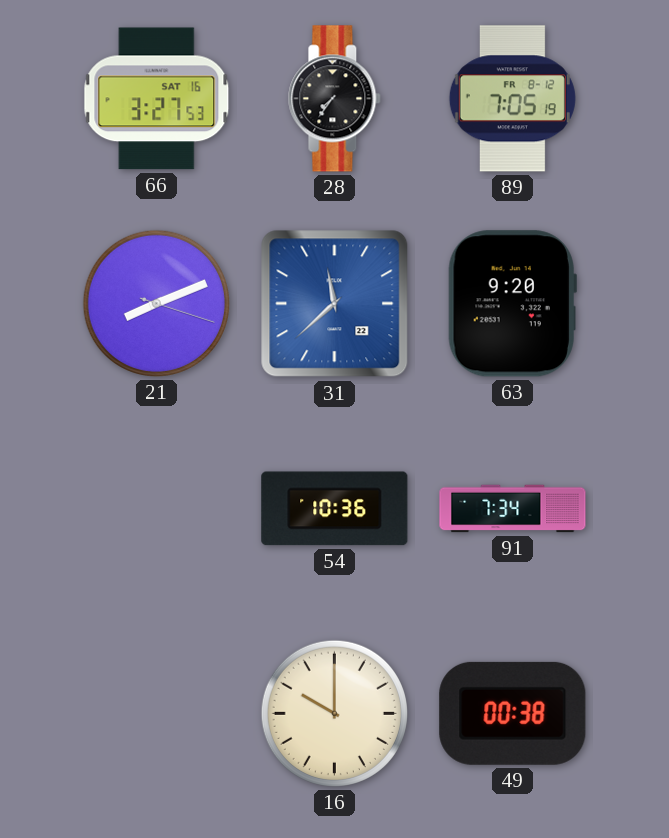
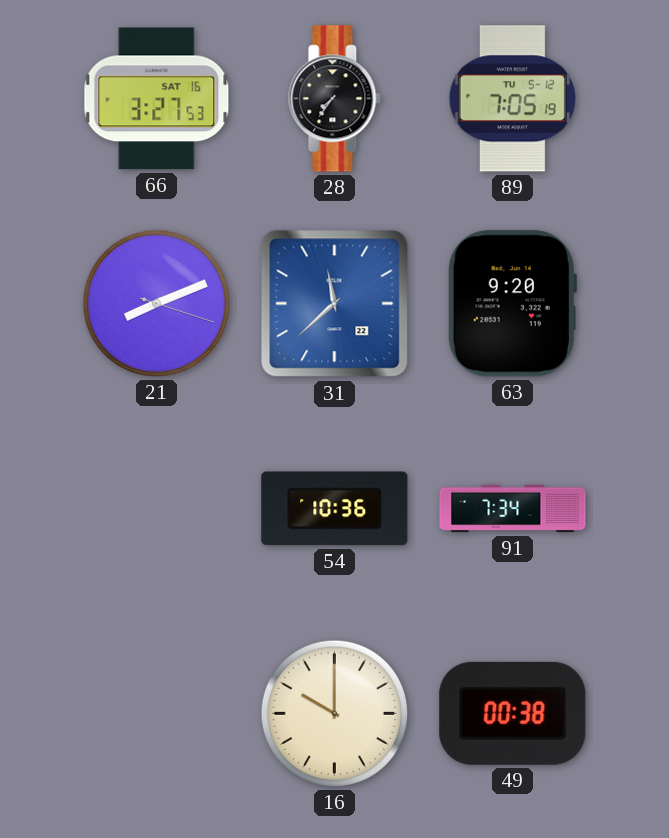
89 date: FR 8-12 -> TU 5-12 (512, 99)
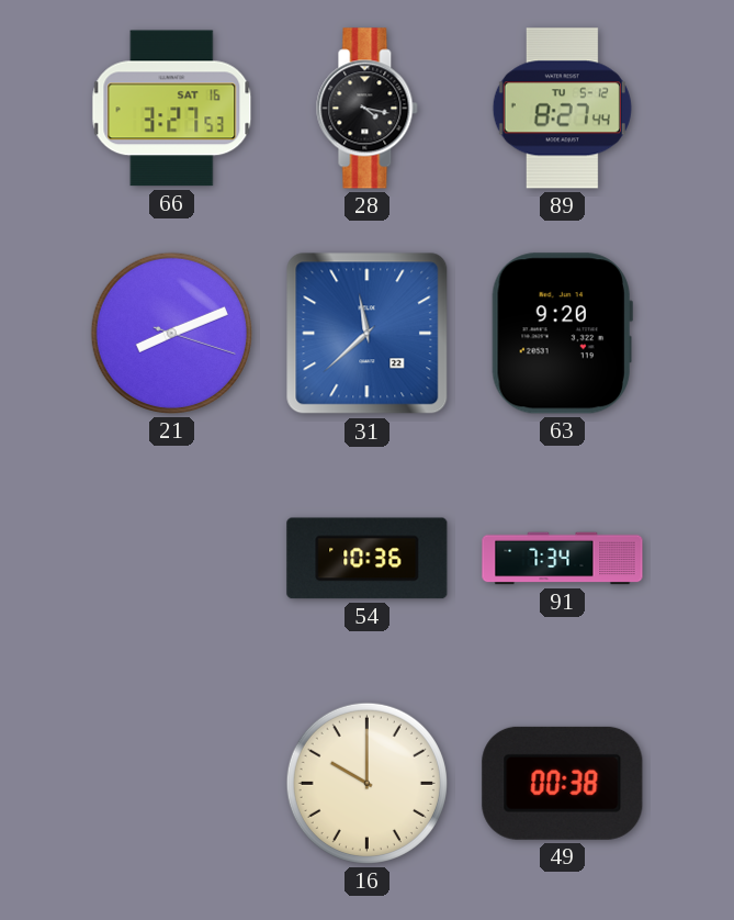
28: 7:36 -> 4:17 (368, 109)
89: 7:05 -> 8:27 (562, 109)
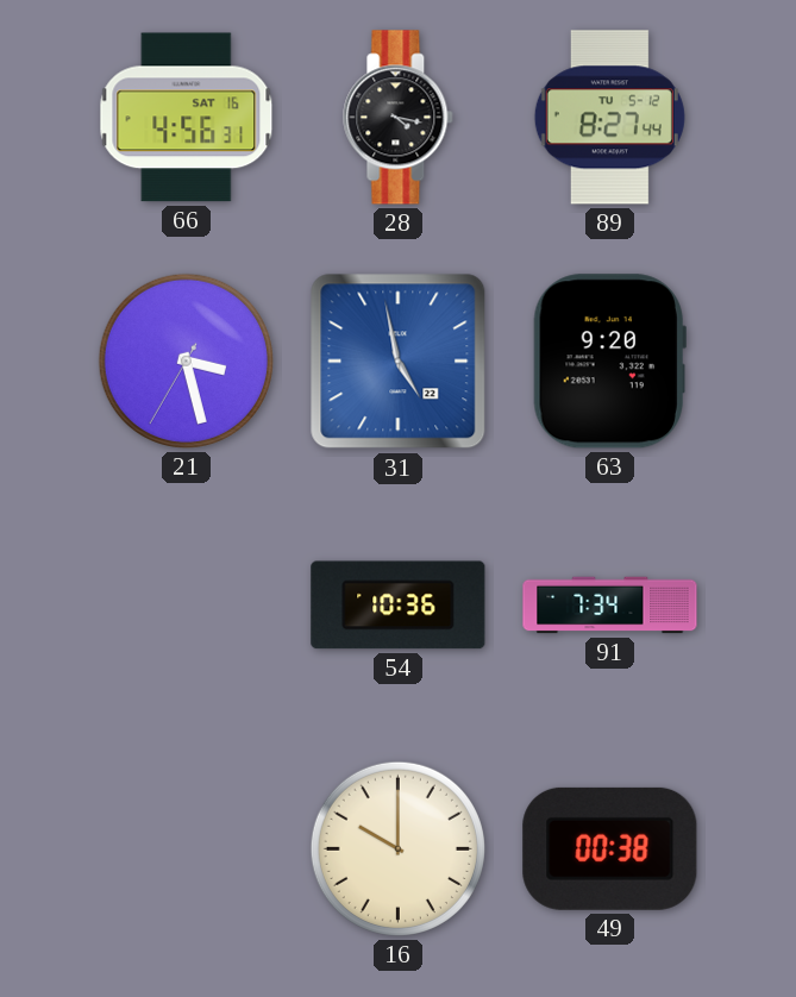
66: 3:27 -> 4:56 (187, 118)
21: 8:11 -> 3:27 (186, 360)
31: 11:38 -> 4:58 (399, 362)
